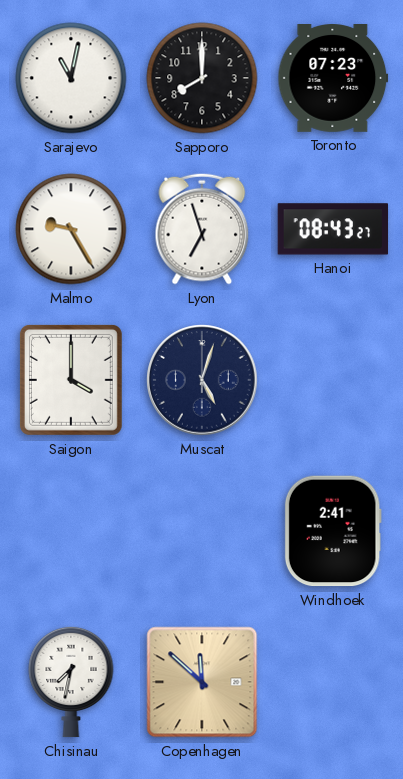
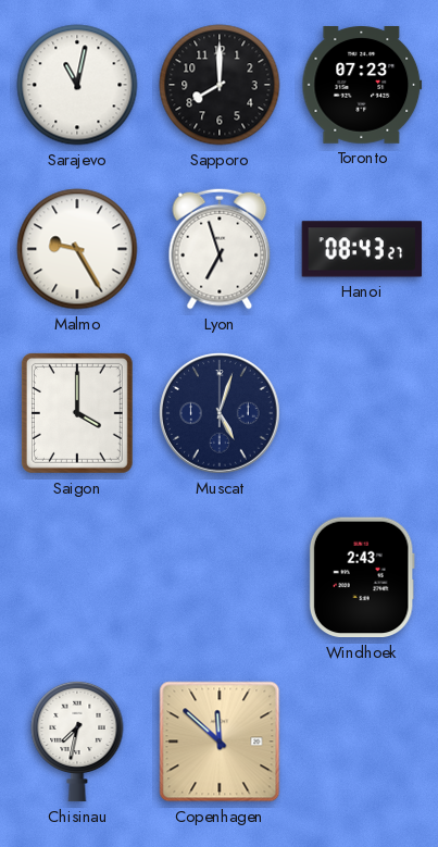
Windhoek: 2:41 -> 2:43 (362, 577)
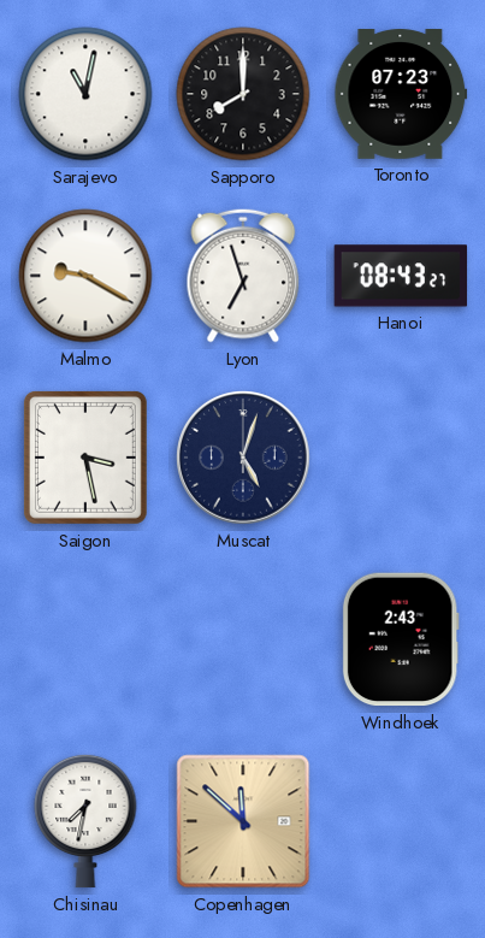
Malmo: 9:25 -> 9:20 (85, 276)
Saigon: 4:00 -> 3:28 (85, 458)
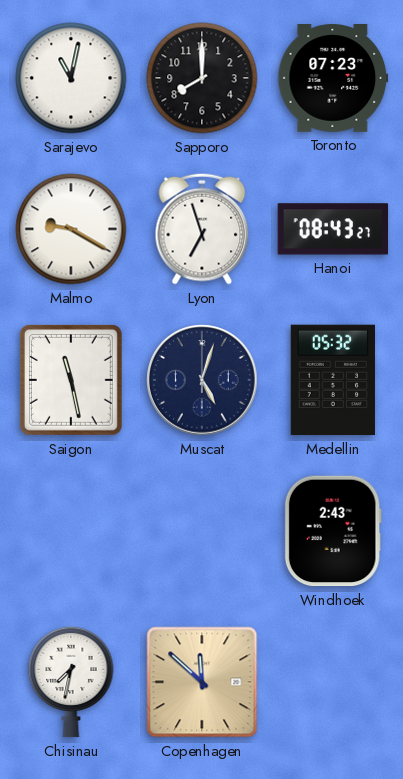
Saigon: 3:28 -> 11:28 (71, 380)
Medellin: none -> 05:32 (333, 380)
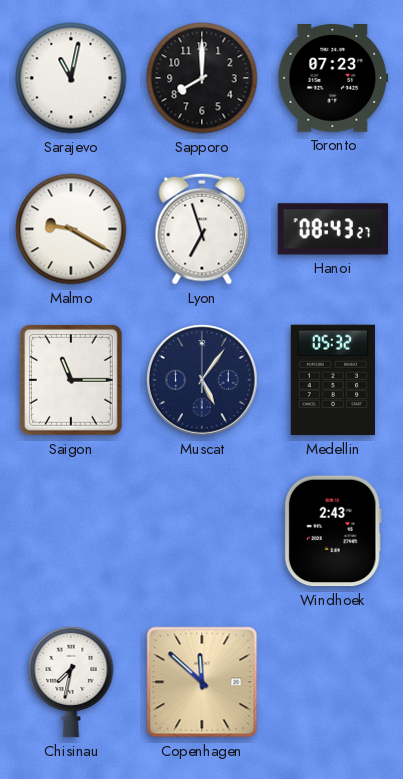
Saigon: 11:28 -> 11:15 (71, 380)
Muscat: 5:03 -> 5:06 (202, 380)
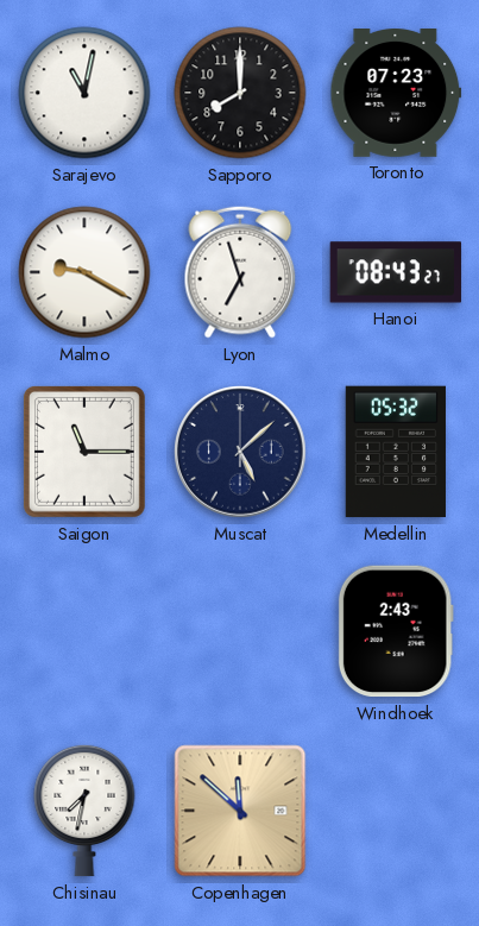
Muscat: 5:06 -> 5:08 (240, 452)
